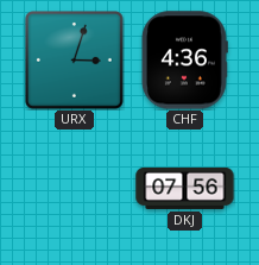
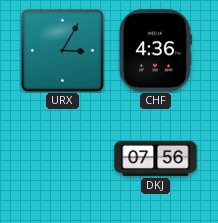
URX: 3:03 -> 3:05 (63, 51)
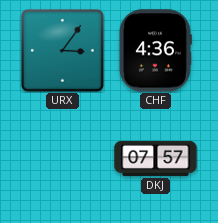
URX: 3:05 -> 3:06 (63, 51)
DKJ: 07:56 -> 07:57 (156, 158)
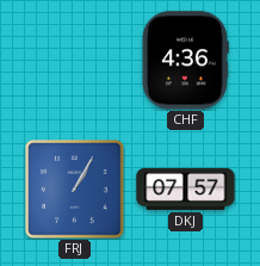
URX: 3:06 -> none (63, 51)
FRJ: none -> 1:05 (75, 190)
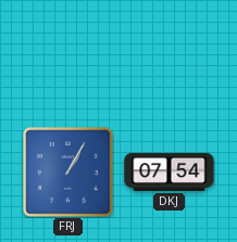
CHF: 4:36 -> none (185, 61)
DKJ: 07:57 -> 07:54 (170, 171)
